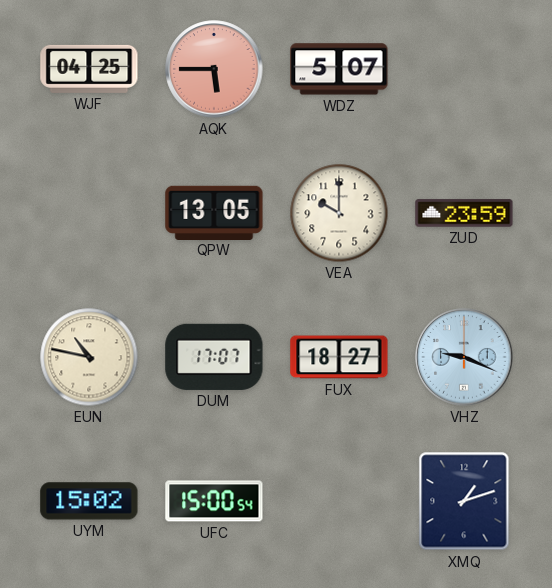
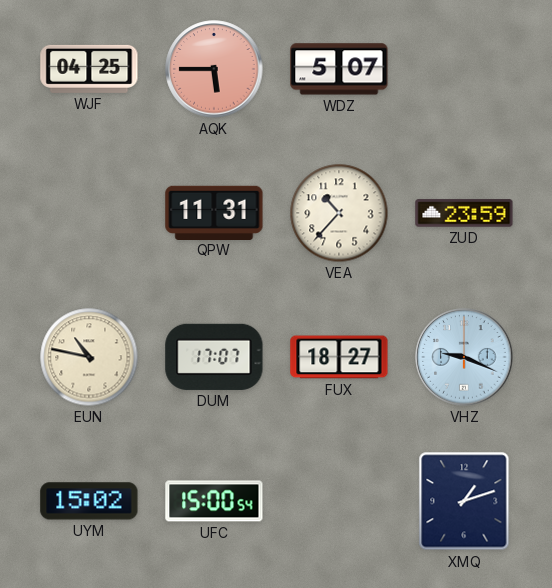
QPW: 13:05 -> 11:31 (214, 212)
VEA: 10:00 -> 10:37 (339, 213)
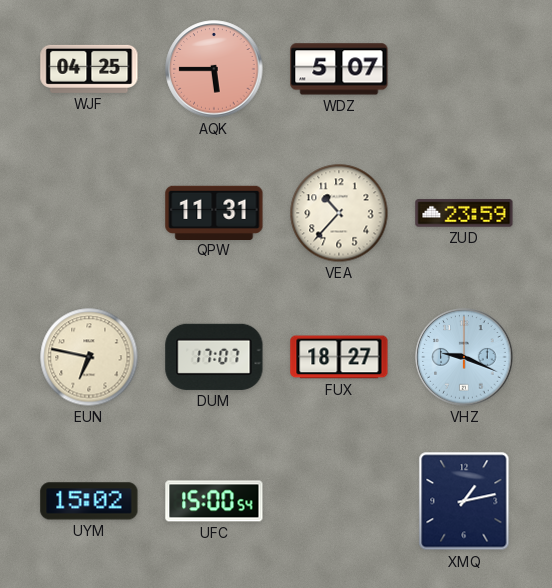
EUN: 10:47 -> 6:47 (89, 357)
XMQ: 1:12 -> 1:13 (464, 501)
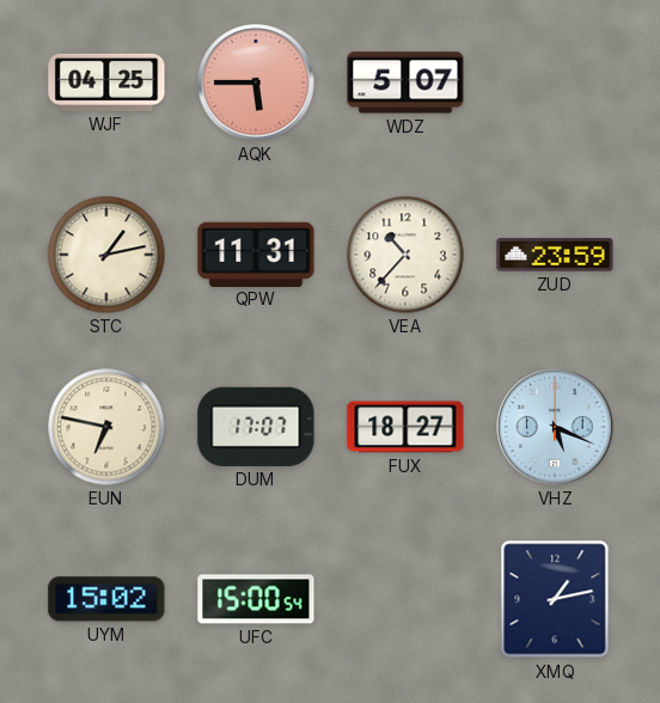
STC: none -> 1:13 (106, 255)
VHZ: 9:19 -> 5:19 (555, 427)
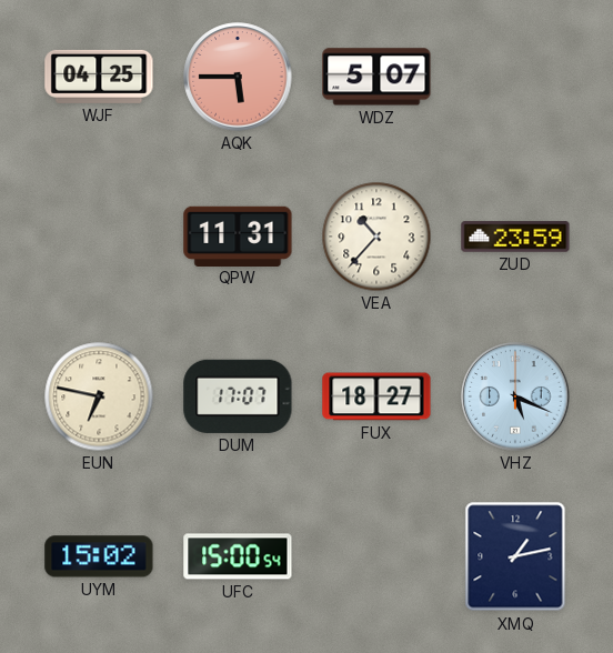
STC: 1:13 -> none (106, 255)
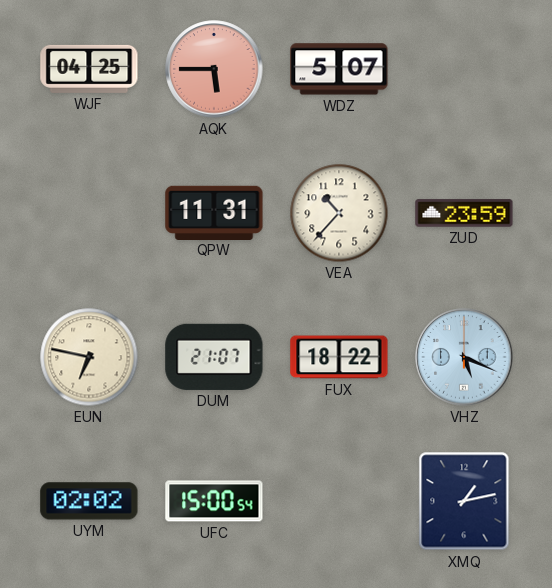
DUM: 17:07 -> 21:07 (214, 357)
FUX: 18:27 -> 18:22 (339, 357)
UYM: 15:02 -> 02:02 (89, 501)
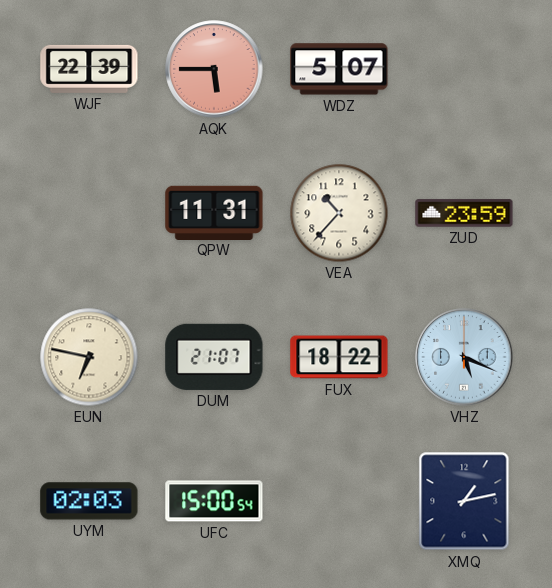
WJF: 04:25 -> 22:39 (89, 69)
UYM: 02:02 -> 02:03 (89, 501)
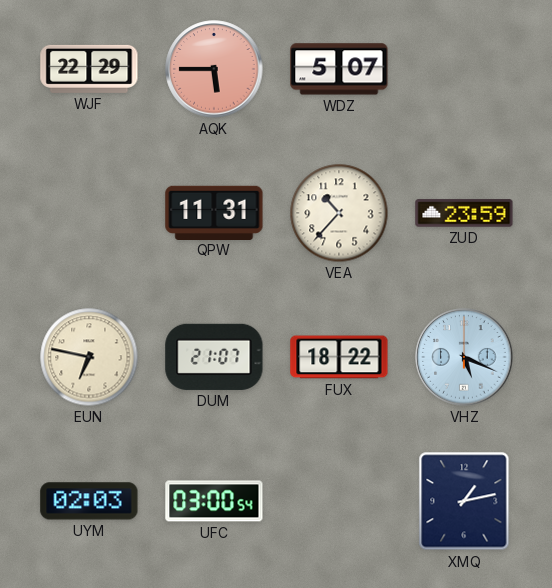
WJF: 22:39 -> 22:29 (89, 69)
UFC: 15:00 -> 03:00 (214, 501)
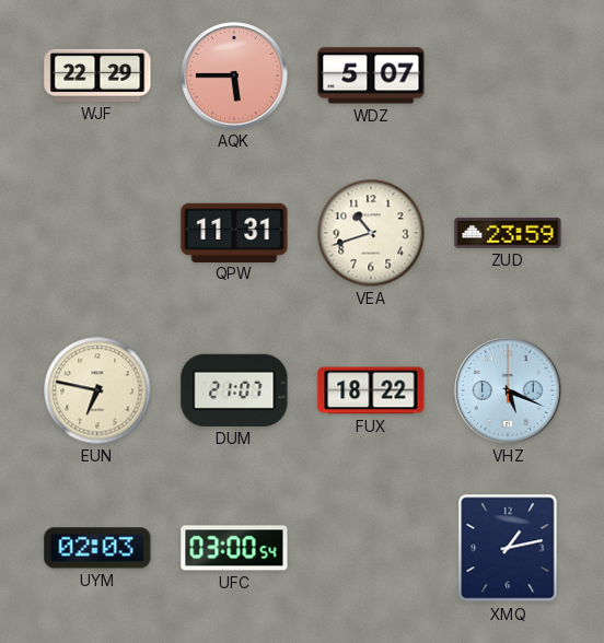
VEA: 10:37 -> 10:42 (371, 233)
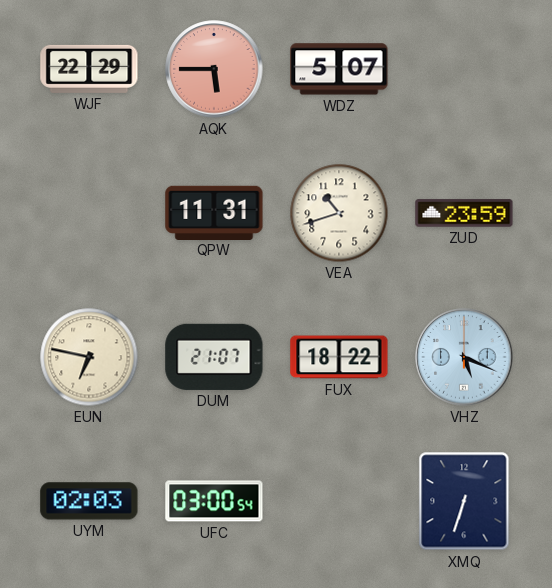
XMQ: 1:13 -> 6:33 (464, 501)
